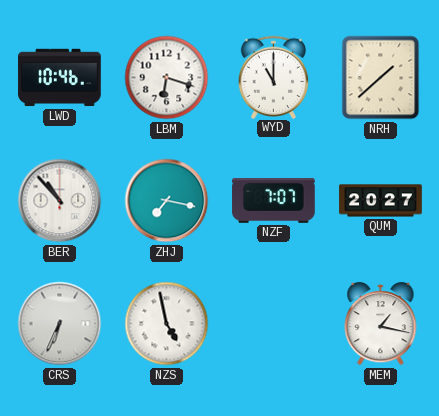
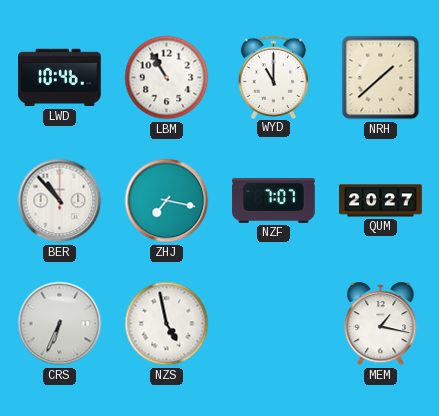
LBM: 6:18 -> 10:55 (167, 78)
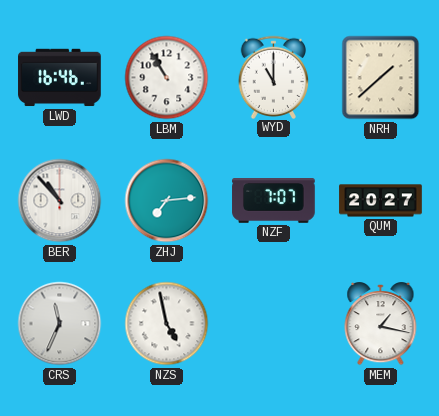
LWD: 10:46 -> 16:46 (60, 78)
ZHJ: 7:17 -> 7:14 (167, 201)
CRS: 6:34 -> 11:34 (60, 324)
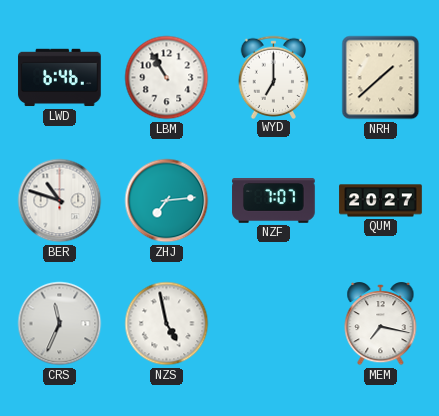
LWD: 16:46 -> 6:46 (60, 78)
WYD: 11:00 -> 7:00 (274, 77)
BER: 10:53 -> 10:48 (60, 201)
MEM: 1:17 -> 7:17 (381, 325)
